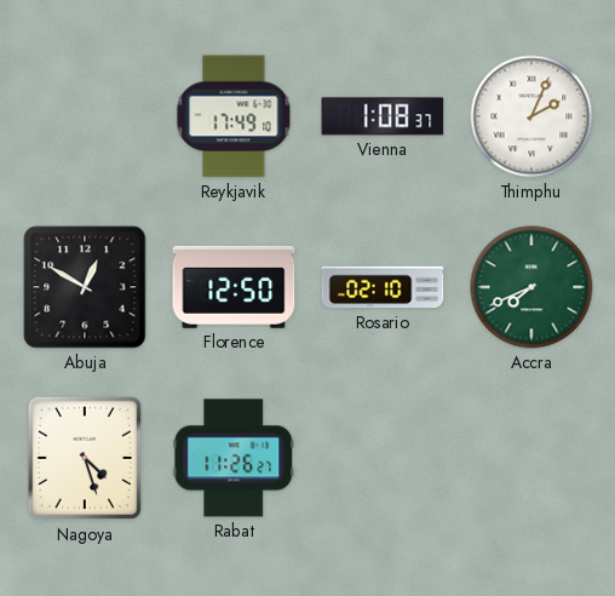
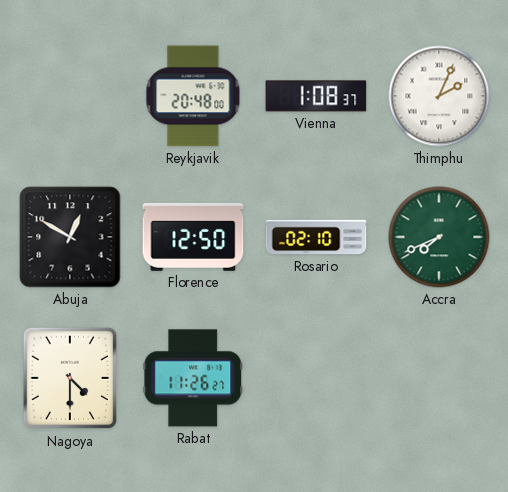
Reykjavik: 17:49 -> 20:48 (193, 96)
Nagoya: 4:27 -> 4:30 (70, 378)
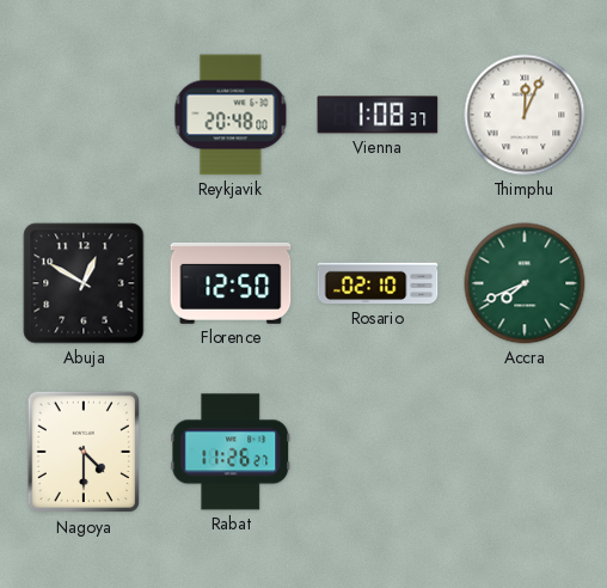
Thimphu: 2:04 -> 12:04 (525, 115)
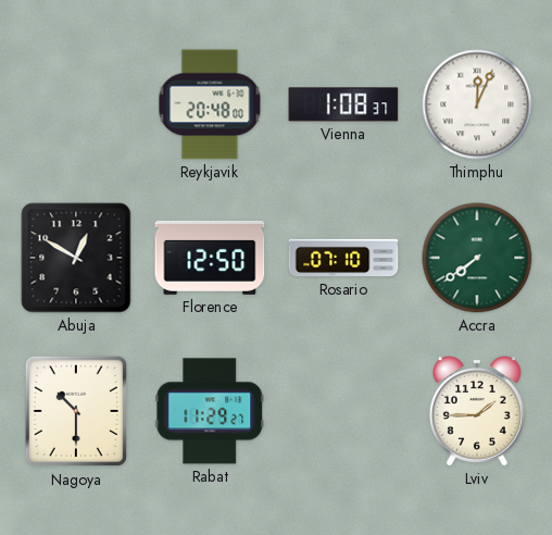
Rosario: 02:10 -> 07:10 (343, 258)
Accra: 7:41 -> 7:39 (477, 258)
Nagoya: 4:30 -> 10:30 (76, 411)
Rabat: 11:26 -> 11:29 (210, 411)
Lviv: none -> 1:45 (477, 412)
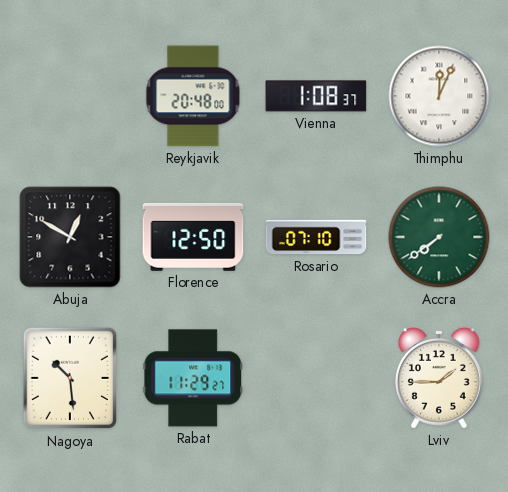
Nagoya: 10:30 -> 10:29 (70, 378)
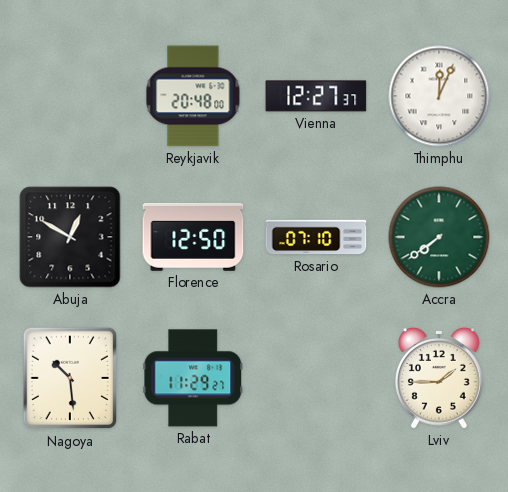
Vienna: 1:08 -> 12:27 (316, 96)
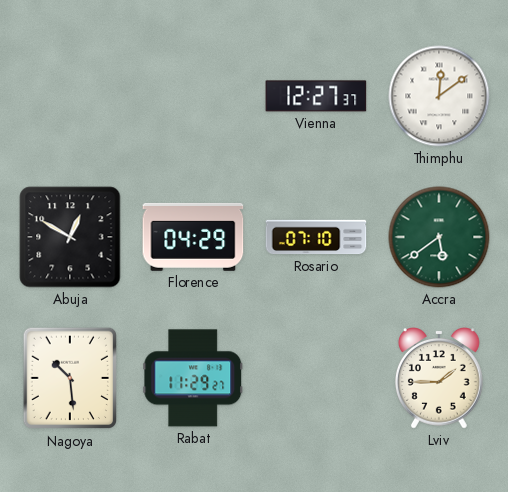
Reykjavik: 20:48 -> none (193, 96)
Thimphu: 12:04 -> 12:09 (439, 96)
Florence: 12:50 -> 04:29 (193, 237)
Accra: 7:39 -> 5:39 (439, 237)
